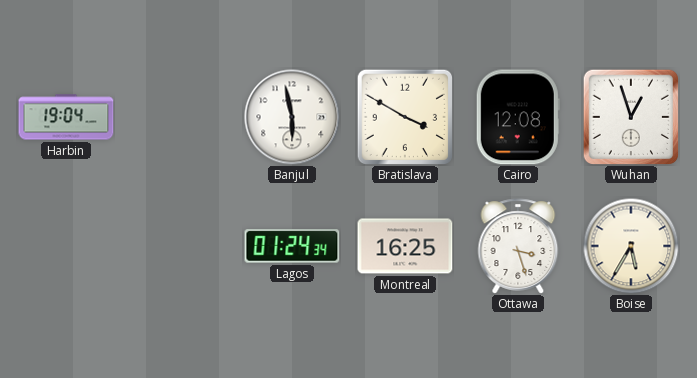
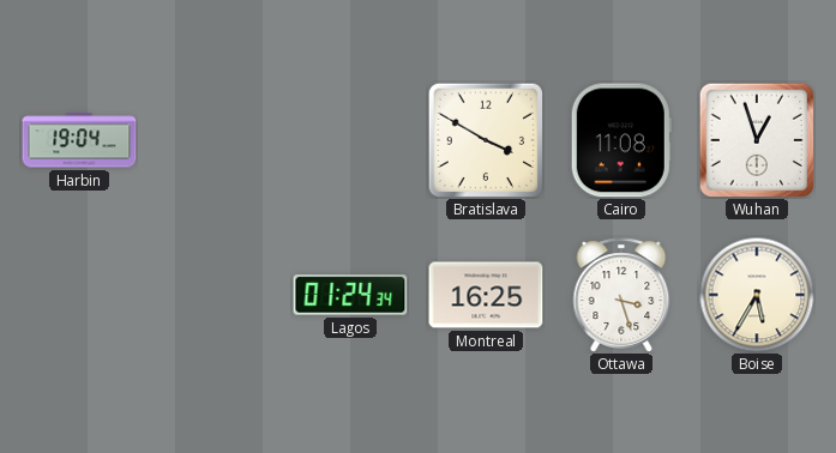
Banjul: 5:58 -> none (292, 117)
Cairo: 12:08 -> 11:08 (621, 140)
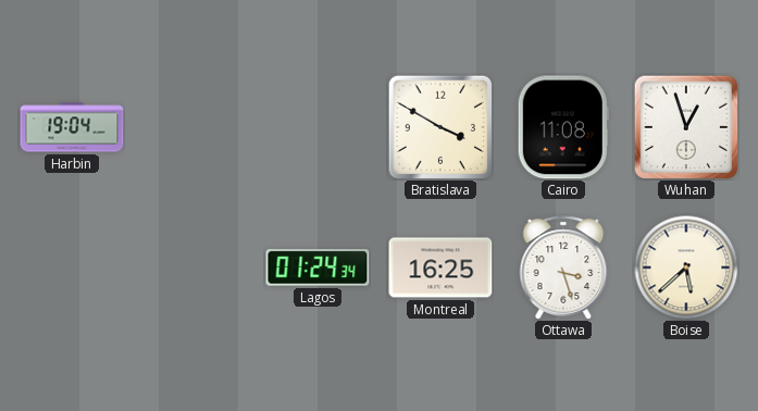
Boise: 5:35 -> 5:38 (686, 267)
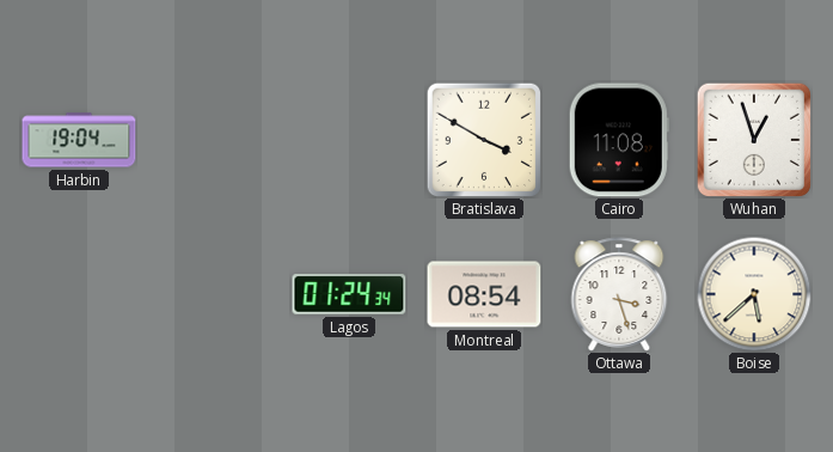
Montreal: 16:25 -> 08:54 (484, 294)
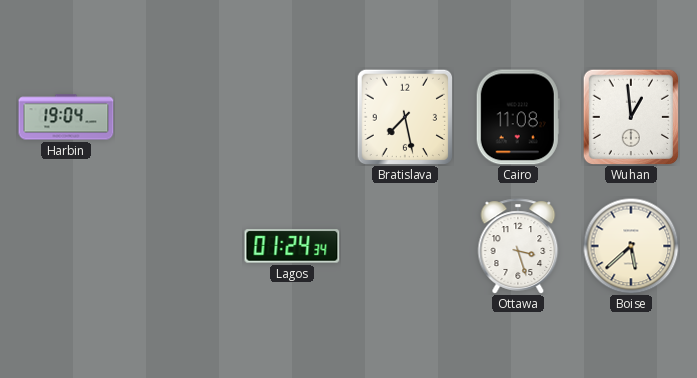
Bratislava: 3:50 -> 7:28 (404, 116)
Wuhan: 12:57 -> 12:59 (630, 116)
Montreal: 08:54 -> none (484, 294)
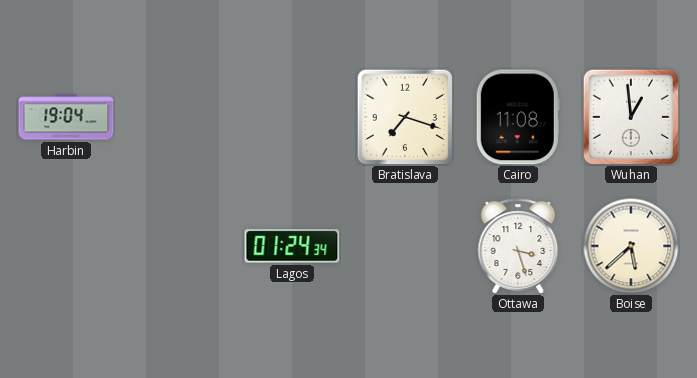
Bratislava: 7:28 -> 7:18 (404, 116)
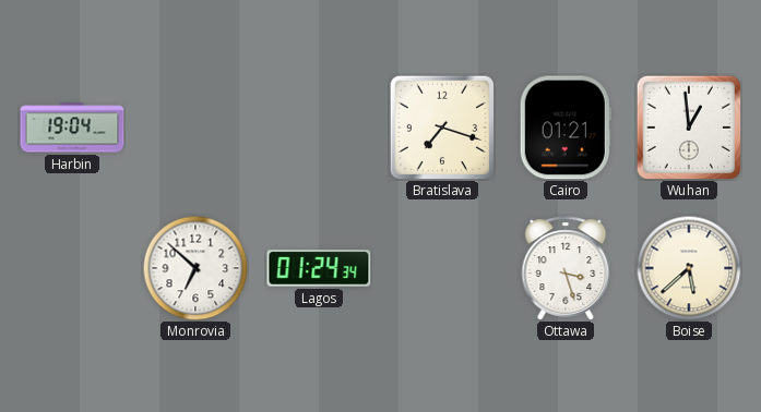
Cairo: 11:08 -> 01:21 (566, 128)
Monrovia: none -> 6:52 (195, 268)
